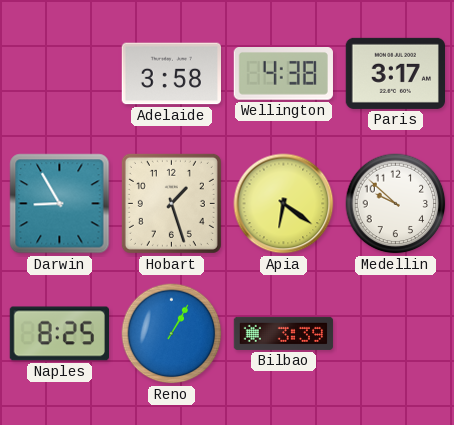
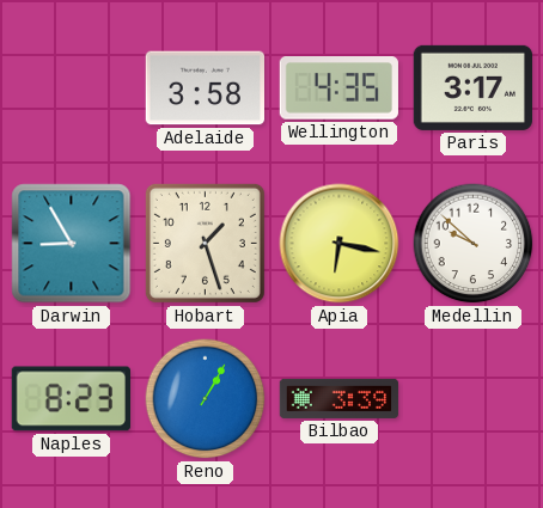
Wellington: 4:38 -> 4:35 (338, 88)
Apia: 6:21 -> 6:17 (340, 244)
Naples: 8:25 -> 8:23 (71, 399)
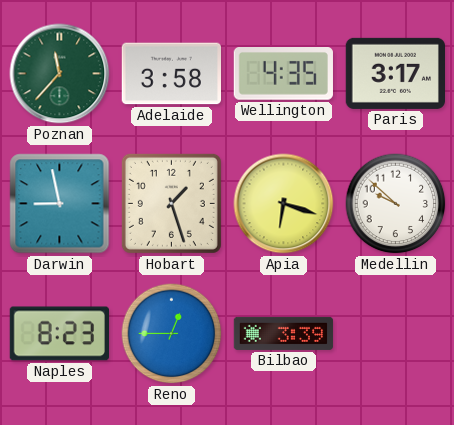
Poznan: none -> 11:37 (60, 74)
Darwin: 8:55 -> 8:58 (60, 204)
Apia: 6:17 -> 6:18 (284, 204)
Reno: 1:05 -> 12:45 (172, 334)
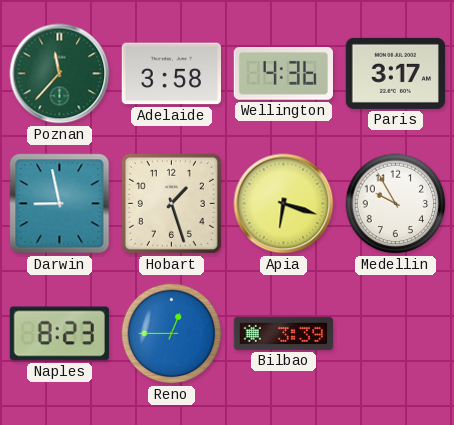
Wellington: 4:35 -> 4:36 (283, 74)
Medellin: 9:52 -> 9:55 (396, 204)
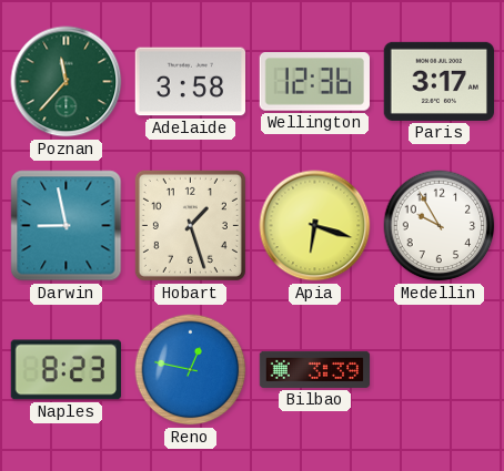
Wellington: 4:36 -> 12:36 (314, 82)
Reno: 12:45 -> 12:47 (191, 370)
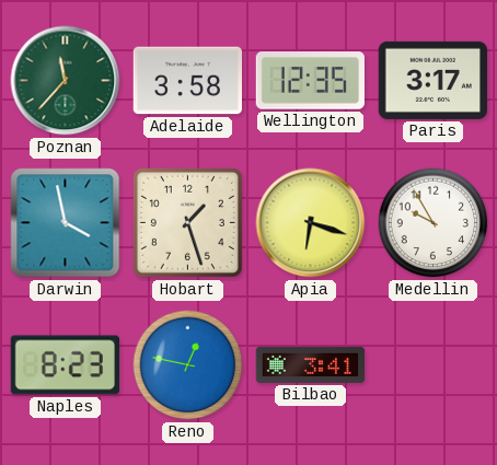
Wellington: 12:36 -> 12:35 (310, 81)
Darwin: 8:58 -> 3:58 (66, 223)
Bilbao: 3:39 -> 3:41 (311, 364)
